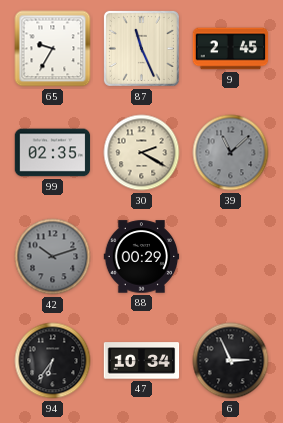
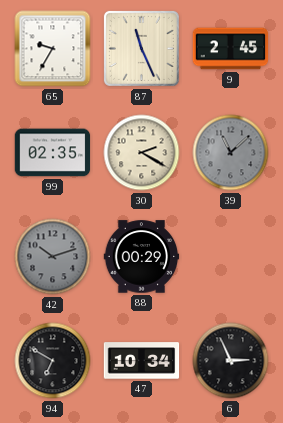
94: 6:36 -> 6:50 (53, 361)
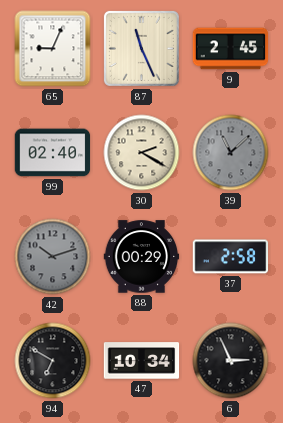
65: 9:35 -> 9:04 (53, 49)
99: 02:35 -> 02:40 (53, 153)
37: none -> 2:58 (231, 257)
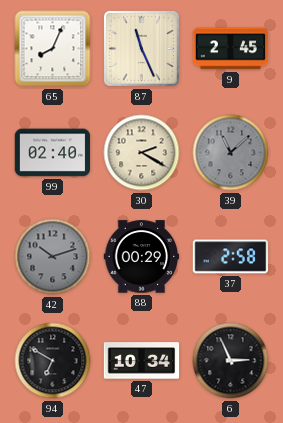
65: 9:04 -> 8:04 (53, 49)
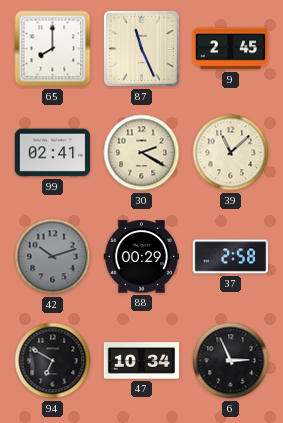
65: 8:04 -> 8:00 (53, 49)
99: 02:40 -> 02:41 (53, 153)
39 dial: grey -> cream (231, 153)
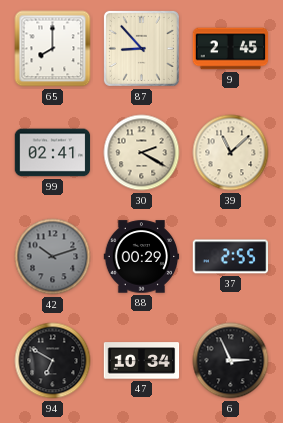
87: 11:26 -> 8:53 (141, 48)
37: 2:58 -> 2:55 (231, 257)
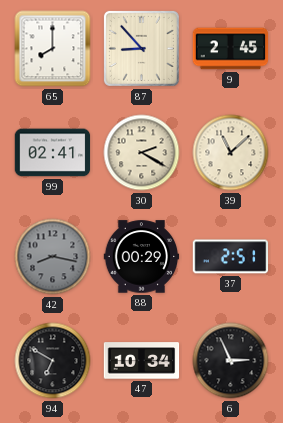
42: 10:12 -> 8:17 (53, 257)
37: 2:55 -> 2:51 (231, 257)
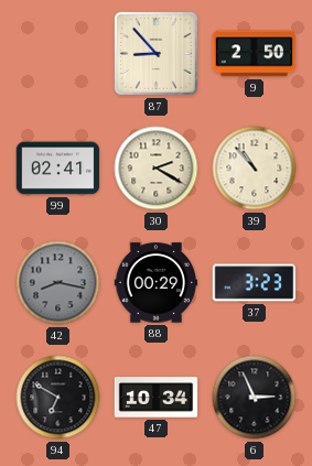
65: 8:00 -> none (53, 49)
9: 2:45 -> 2:50 (255, 54)
39: 11:08 -> 10:53 (255, 169)
37: 2:51 -> 3:23 (255, 283)
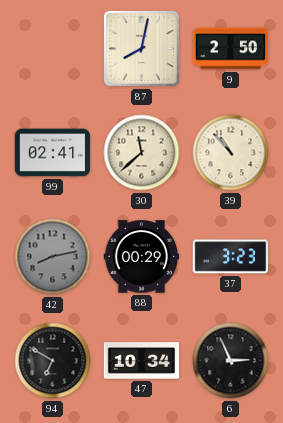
87: 8:53 -> 8:02 (141, 48)
30: 2:20 -> 11:38 (142, 153)
42: 8:17 -> 8:13 (53, 257)
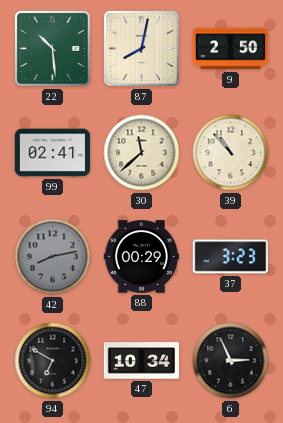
22: none -> 10:29 (52, 48)
